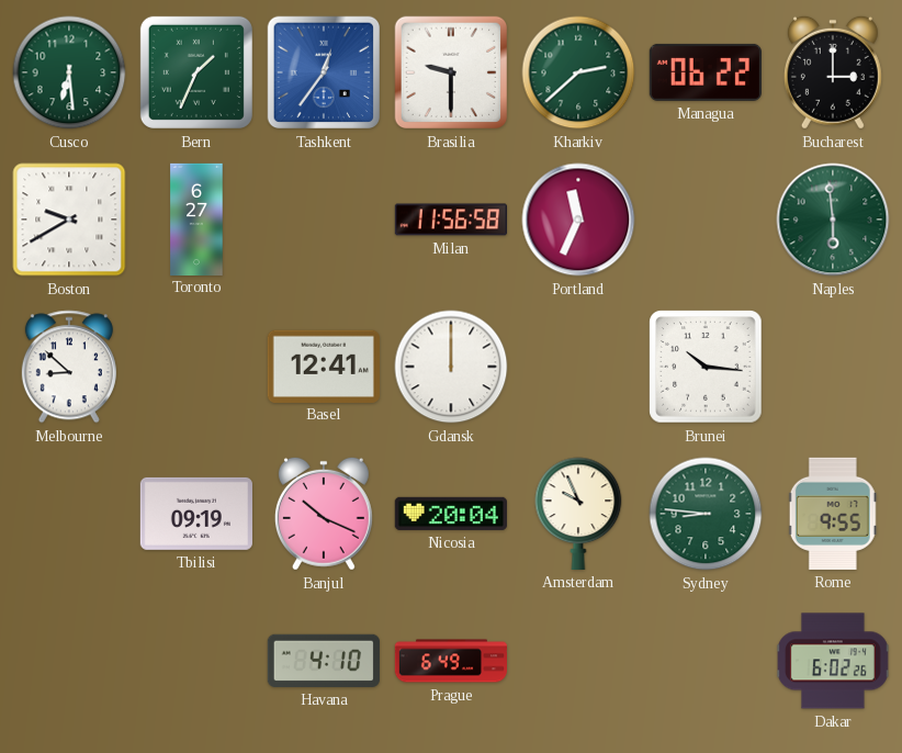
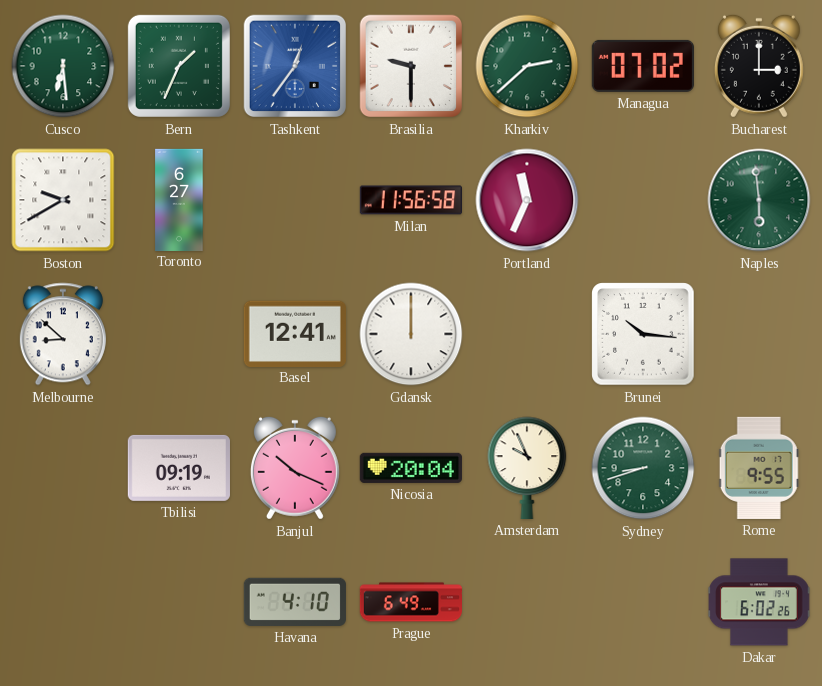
Managua: 06:22 -> 07:02 (643, 66)
Sydney: 8:46 -> 8:42 (643, 468)
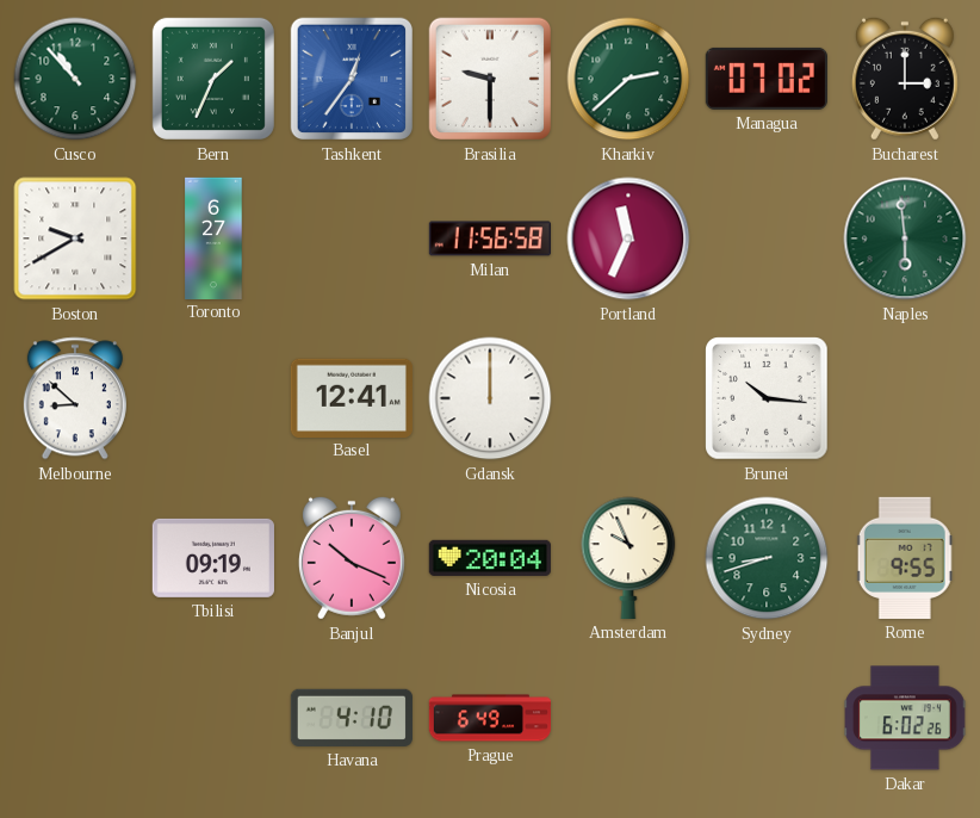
Cusco: 6:29 -> 10:53 (75, 79)
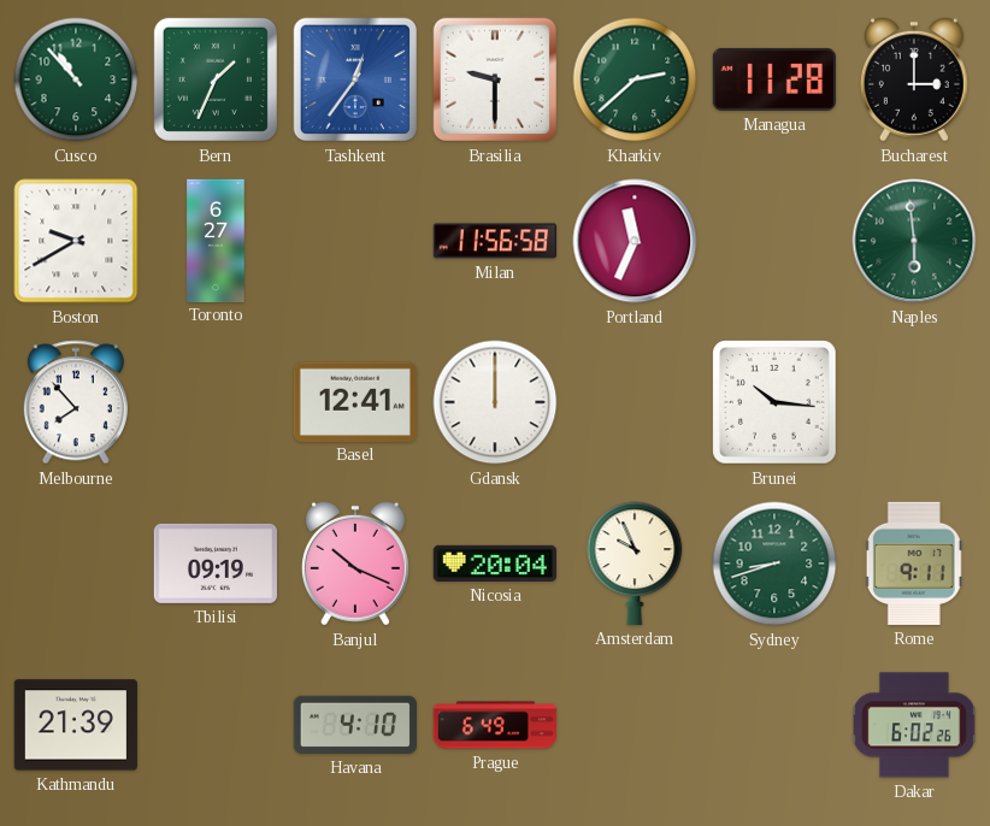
Managua: 07:02 -> 11:28 (774, 79)
Melbourne: 8:52 -> 7:53 (76, 402)
Rome: 9:55 -> 9:11 (914, 564)
Kathmandu: none -> 21:39 (76, 725)
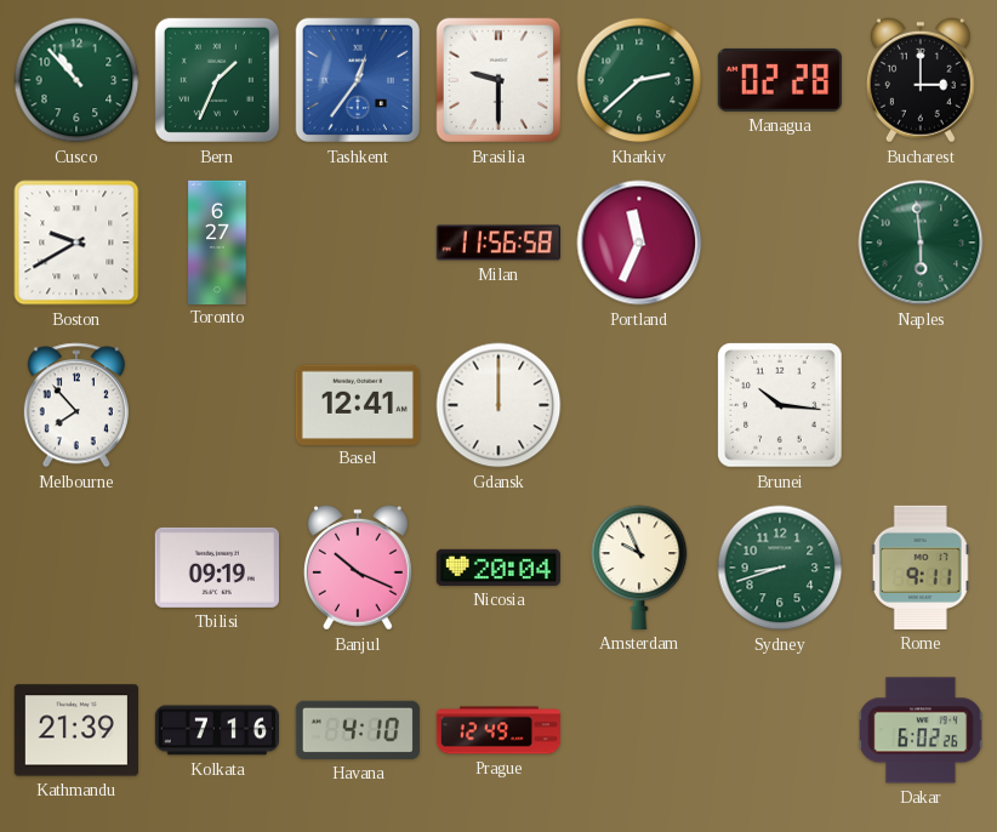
Managua: 11:28 -> 02:28 (780, 80)
Kolkata: none -> 7:16 (216, 730)
Prague: 6:49 -> 12:49 (497, 730)
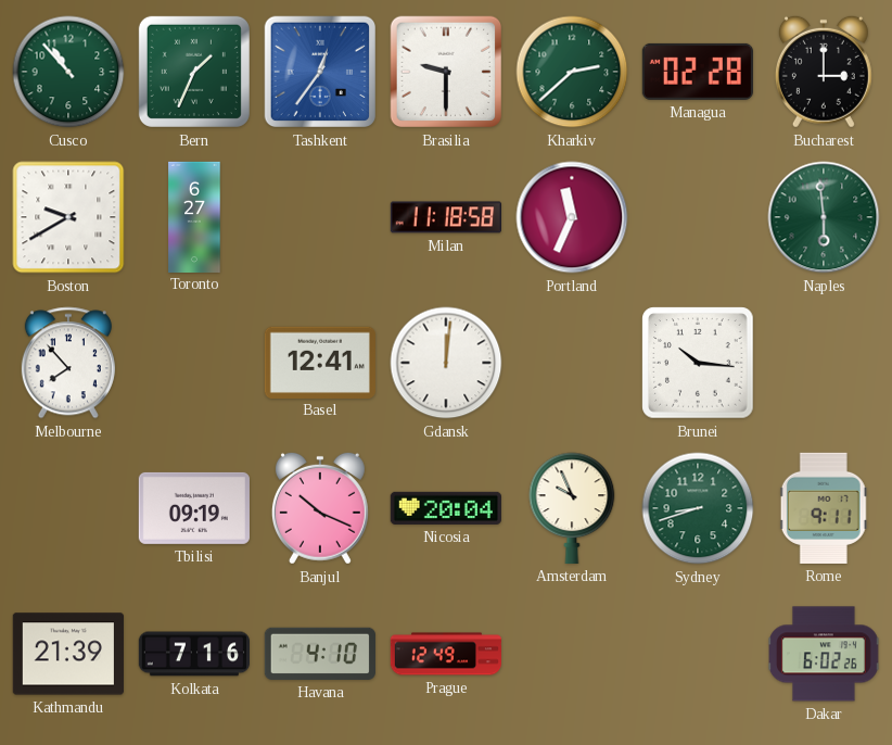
Milan: 11:56 -> 11:18 (445, 217)
Gdansk: 12:00 -> 12:01 (446, 363)
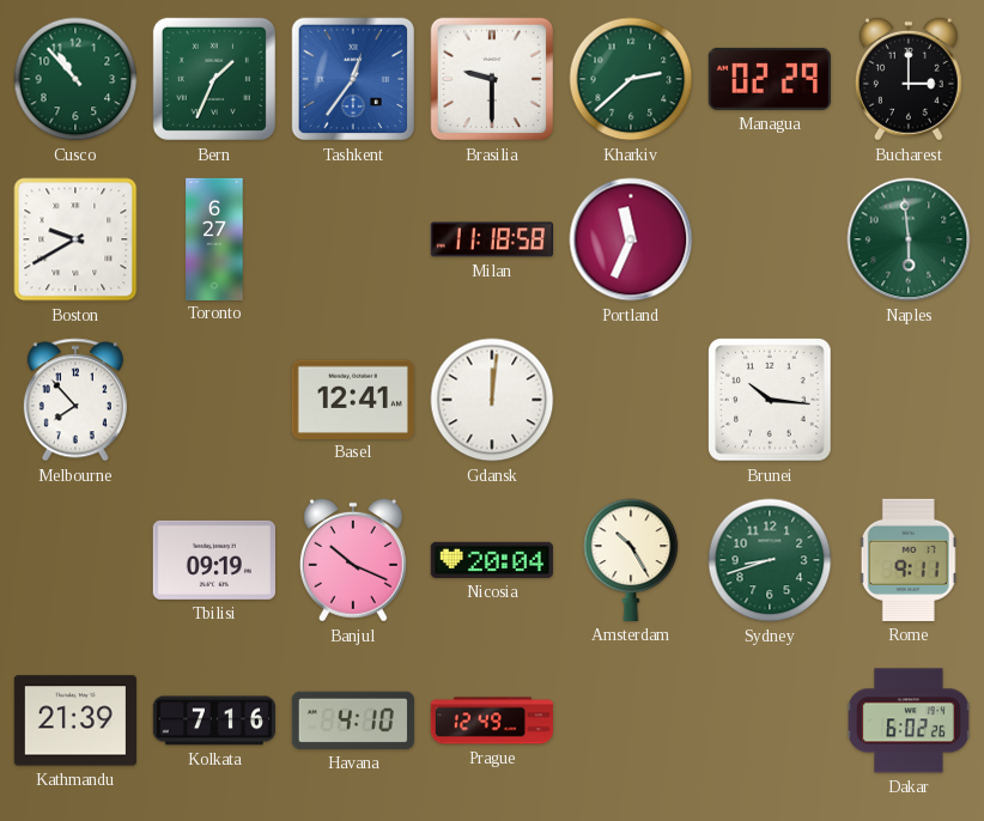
Managua: 02:28 -> 02:29 (770, 79)
Amsterdam: 9:56 -> 10:25 (631, 560)
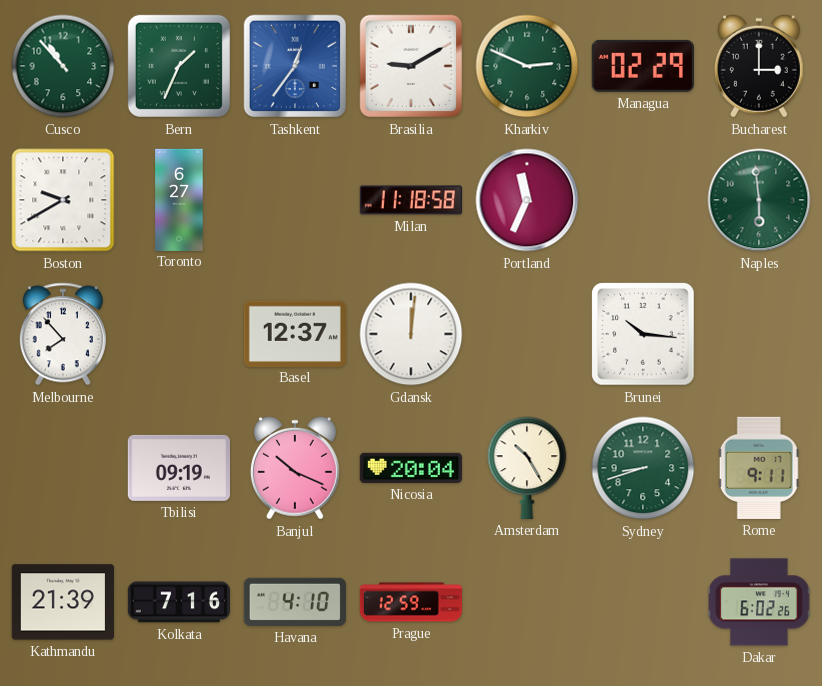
Brasilia: 9:30 -> 9:10 (411, 66)
Kharkiv: 2:38 -> 2:49 (527, 66)
Basel: 12:41 -> 12:37 (295, 333)
Prague: 12:49 -> 12:59 (410, 602)
